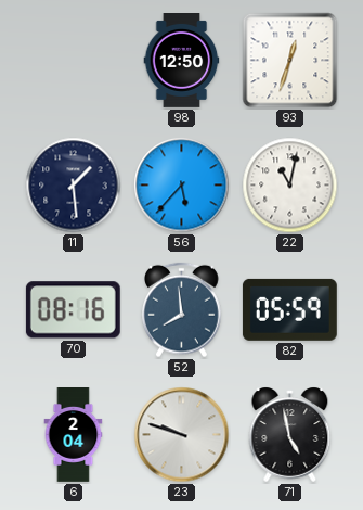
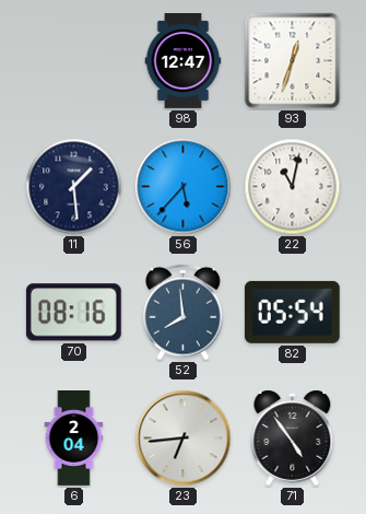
98: 12:50 -> 12:47 (184, 61)
82: 05:59 -> 05:54 (292, 312)
23: 9:48 -> 6:44 (184, 439)
71: 4:58 -> 4:54 (293, 437)
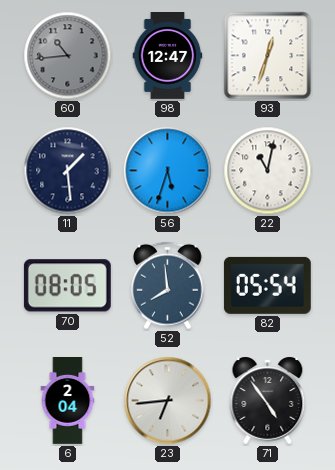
60: none -> 10:44 (68, 56)
56: 5:37 -> 5:33 (168, 171)
70: 08:16 -> 08:05 (67, 286)
